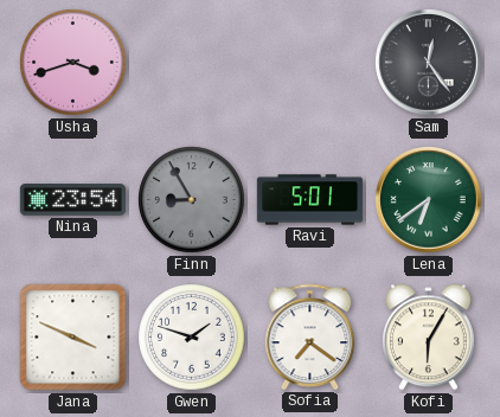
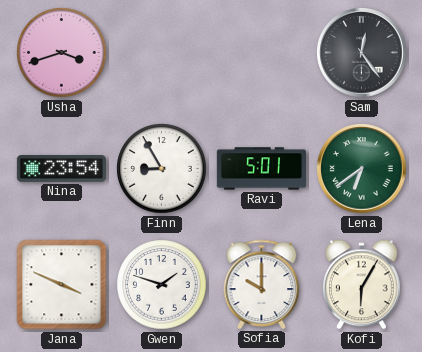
Finn dial: grey -> white (162, 169)
Sofia: 7:21 -> 10:00 (262, 284)
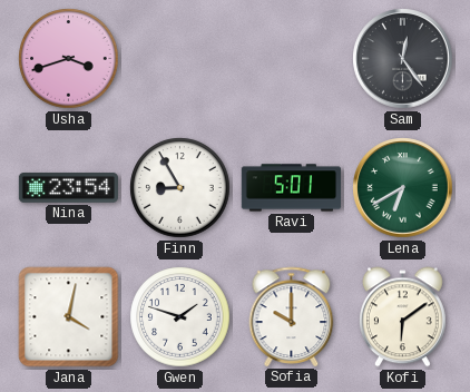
Lena: 6:39 -> 6:40 (403, 188)
Jana: 3:49 -> 4:02 (69, 317)
Kofi: 6:05 -> 6:09 (402, 317)
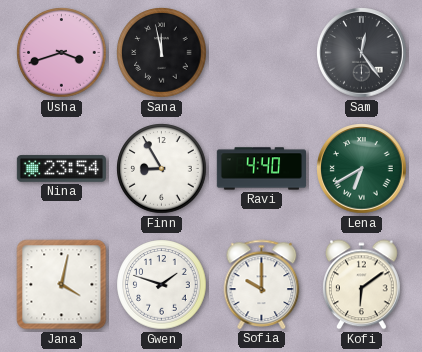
Sana: none -> 11:58 (162, 53)
Ravi: 5:01 -> 4:40 (261, 169)
